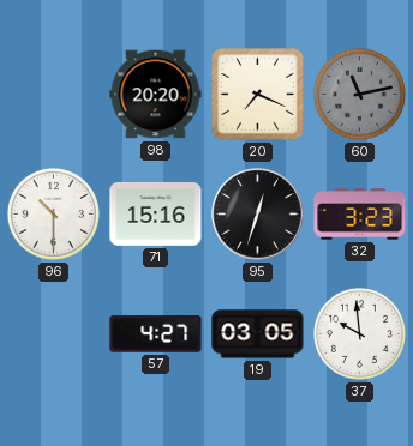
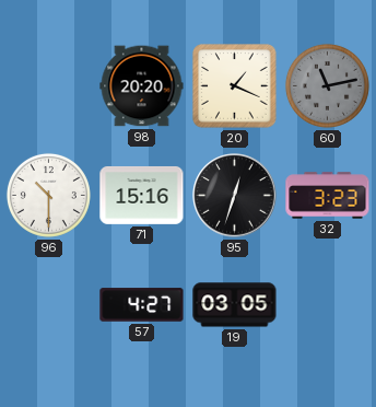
20: 7:19 -> 1:19 (235, 86)
37: 9:59 -> none (359, 333)
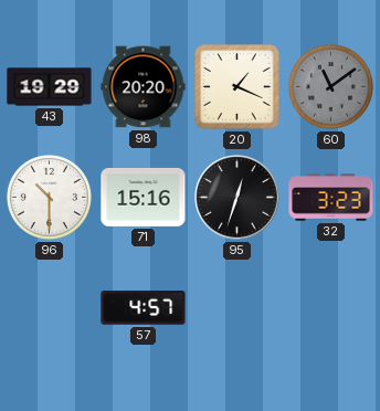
43: none -> 19:29 (50, 87)
60: 11:13 -> 11:09 (330, 86)
57: 4:27 -> 4:57 (144, 308)
19: 03:05 -> none (235, 305)
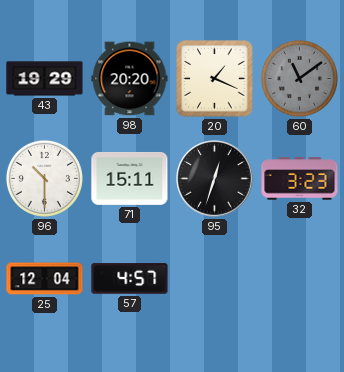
71: 15:16 -> 15:11 (130, 179)
25: none -> 12:04 (45, 279)
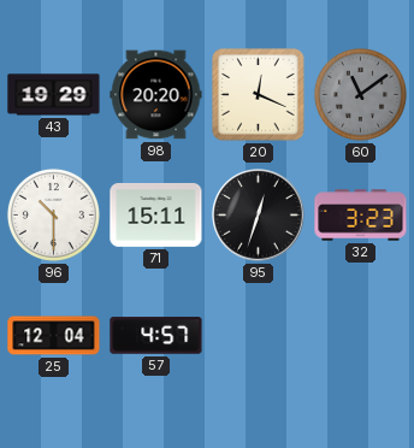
20: 1:19 -> 12:19 (259, 95)
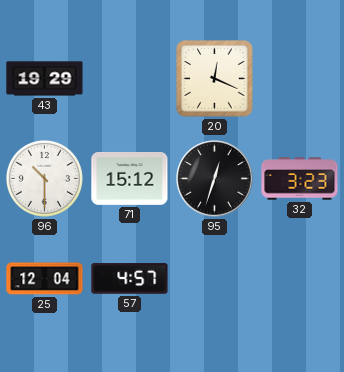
98: 20:20 -> none (156, 95)
60: 11:09 -> none (360, 94)
71: 15:11 -> 15:12 (130, 179)
